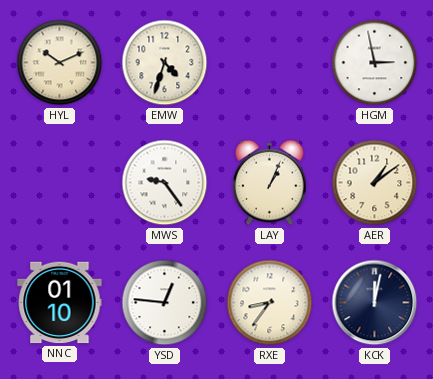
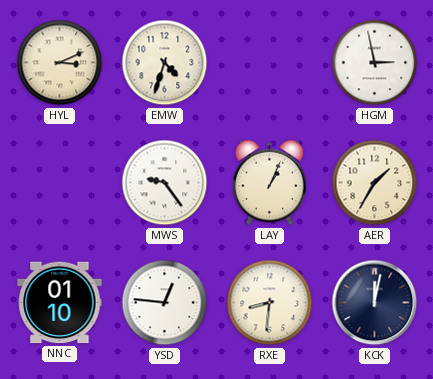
HYL: 10:11 -> 3:11 (60, 63)
AER: 1:09 -> 1:35 (375, 183)
RXE: 8:36 -> 8:31 (270, 303)
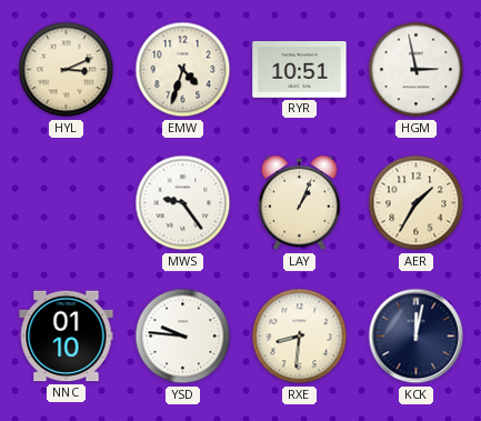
RYR: none -> 10:51 (300, 70)
YSD: 12:46 -> 9:46 (183, 337)
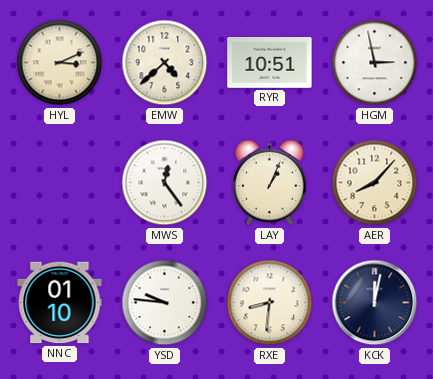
EMW: 4:33 -> 4:38 (165, 63)
MWS: 9:24 -> 12:24 (165, 183)
AER: 1:35 -> 8:07 (375, 183)
